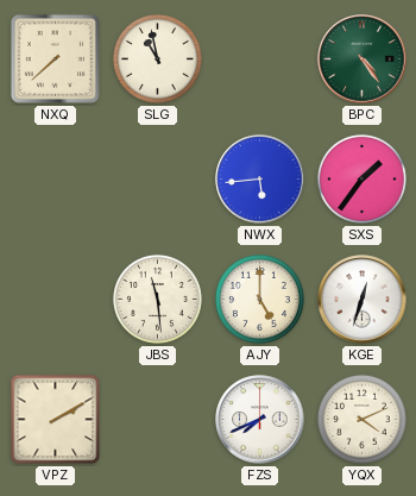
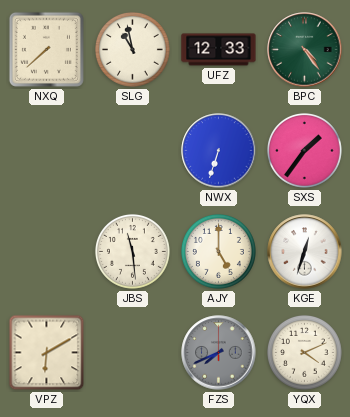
UFZ: none -> 12:33 (219, 50)
NWX: 5:44 -> 6:33 (219, 151)
VPZ: 2:10 -> 6:10 (47, 353)
FZS dial: white -> grey (219, 353)
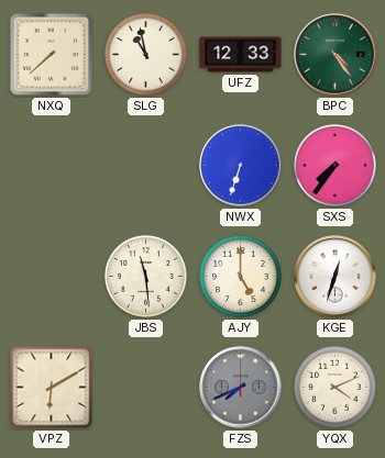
SXS: 1:36 -> 7:36 (334, 165)
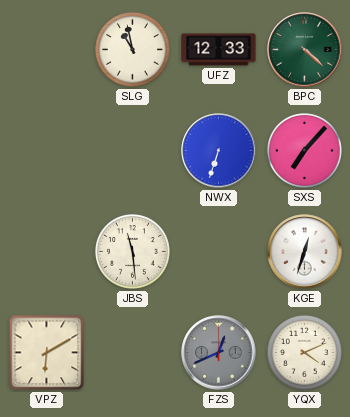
NXQ: 7:38 -> none (51, 54)
BPC: 4:24 -> 4:22 (305, 50)
SXS: 7:36 -> 7:07 (304, 150)
AJY: 5:00 -> none (240, 276)
FZS: 7:41 -> 12:41 (219, 353)
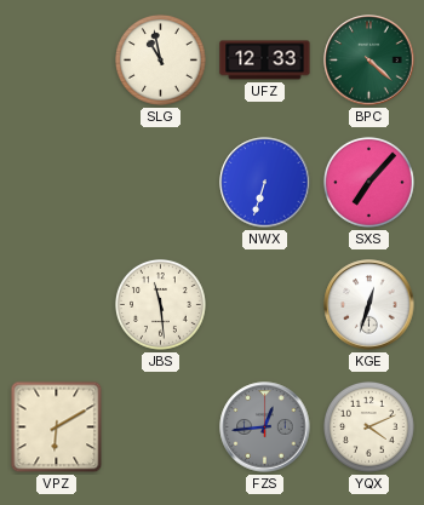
FZS: 12:41 -> 12:44 (265, 427)
